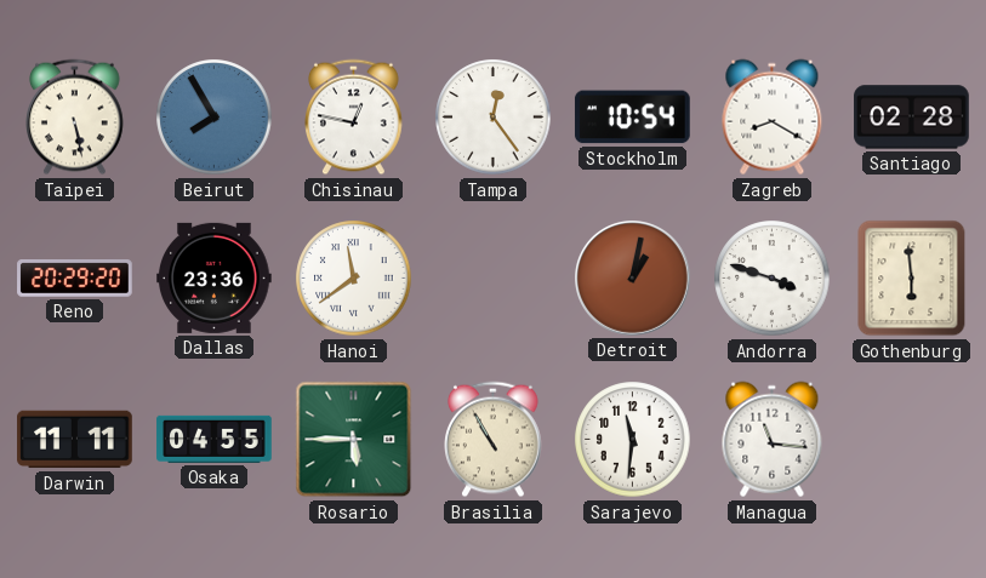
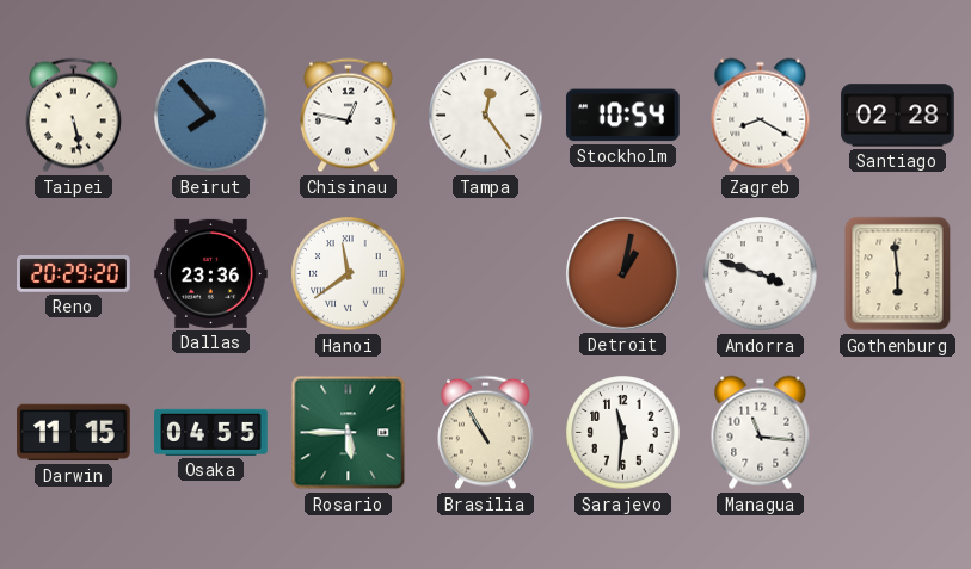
Beirut: 7:55 -> 7:53 (211, 116)
Darwin: 11:11 -> 11:15 (74, 433)
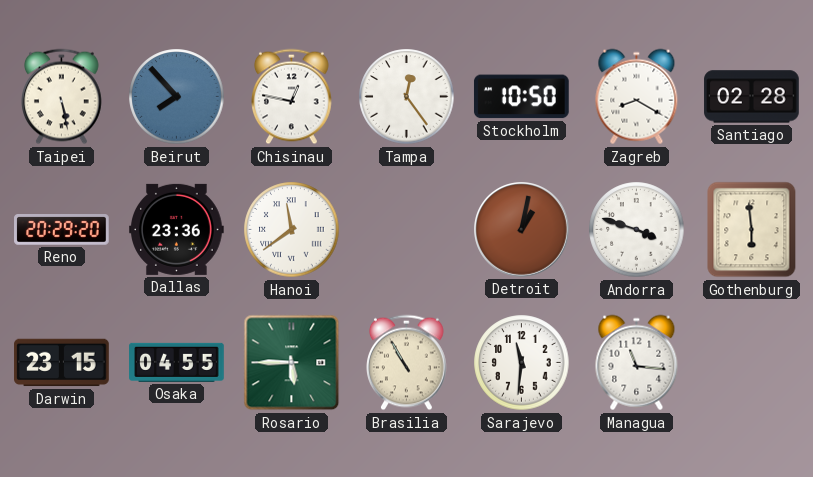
Stockholm: 10:54 -> 10:50 (522, 97)
Darwin: 11:15 -> 23:15 (62, 363)
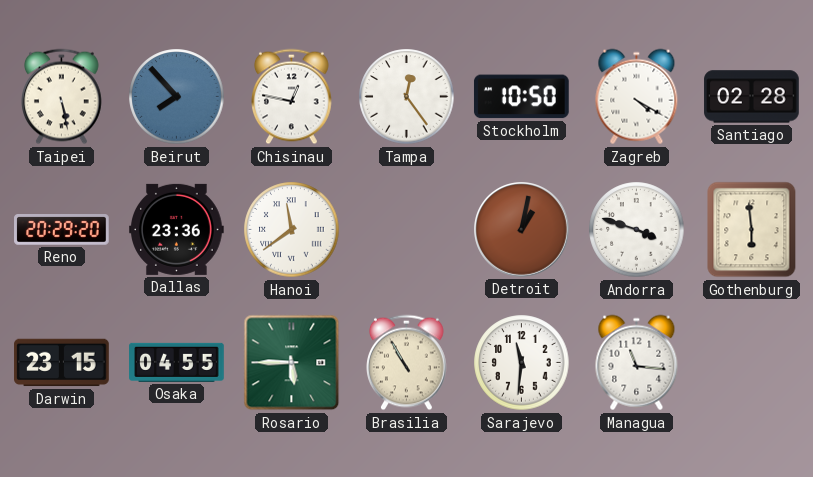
Zagreb: 8:20 -> 4:20 (637, 97)
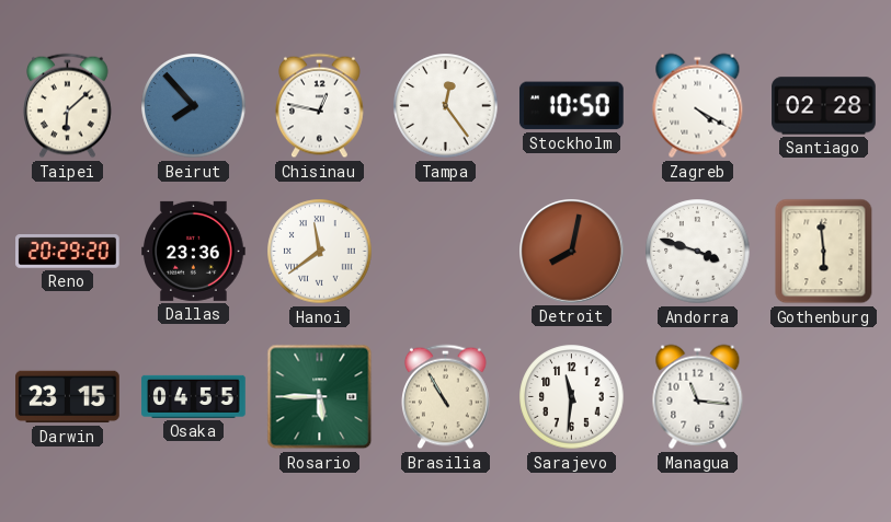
Taipei: 5:28 -> 6:08 (68, 106)
Detroit: 1:02 -> 8:02 (572, 252)
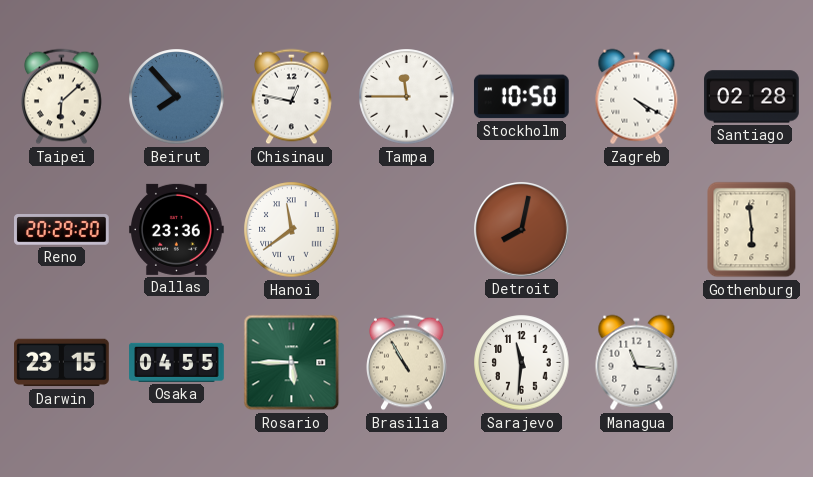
Tampa: 12:24 -> 11:45 (407, 97)
Andorra: 3:48 -> none (698, 252)
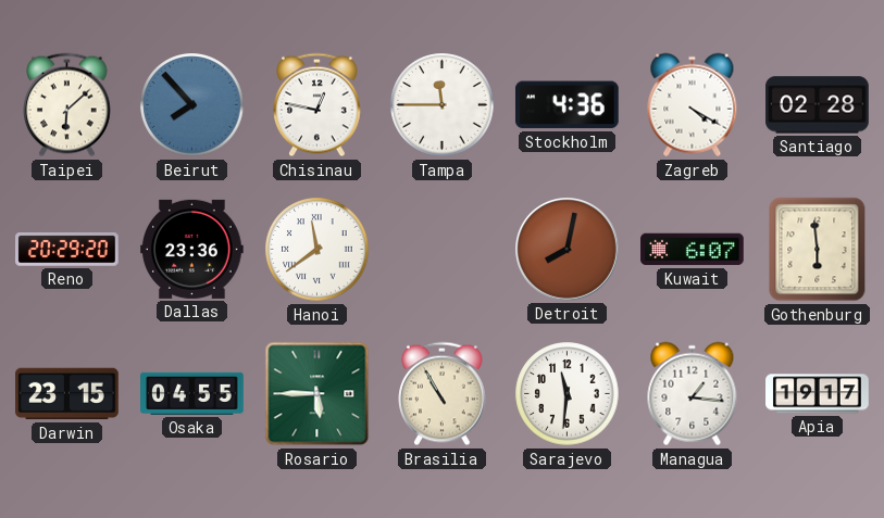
Stockholm: 10:50 -> 4:36 (568, 105)
Kuwait: none -> 6:07 (693, 250)
Managua: 11:16 -> 1:16 (693, 394)
Apia: none -> 19:17 (818, 394)
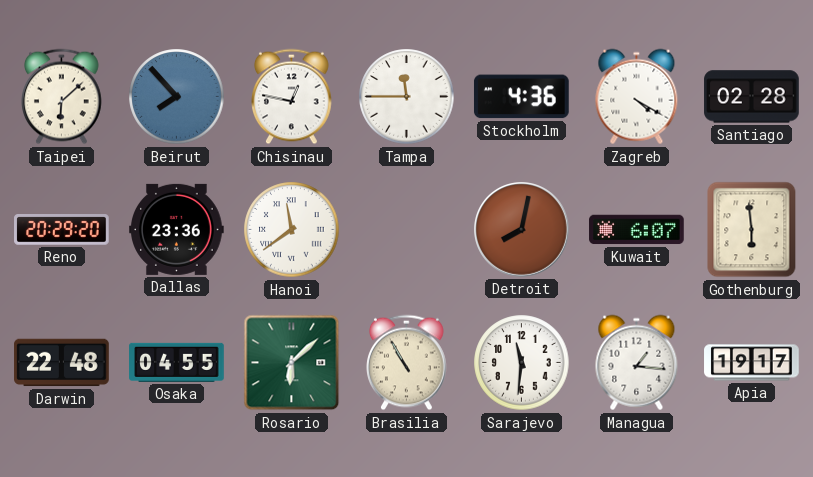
Darwin: 23:15 -> 22:48 (62, 363)
Rosario: 5:45 -> 6:08 (292, 363)
